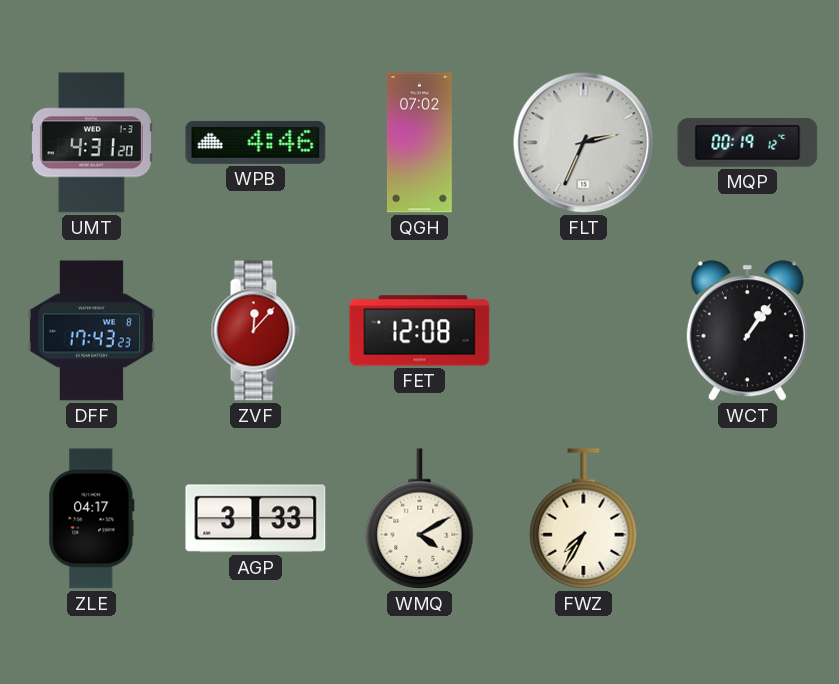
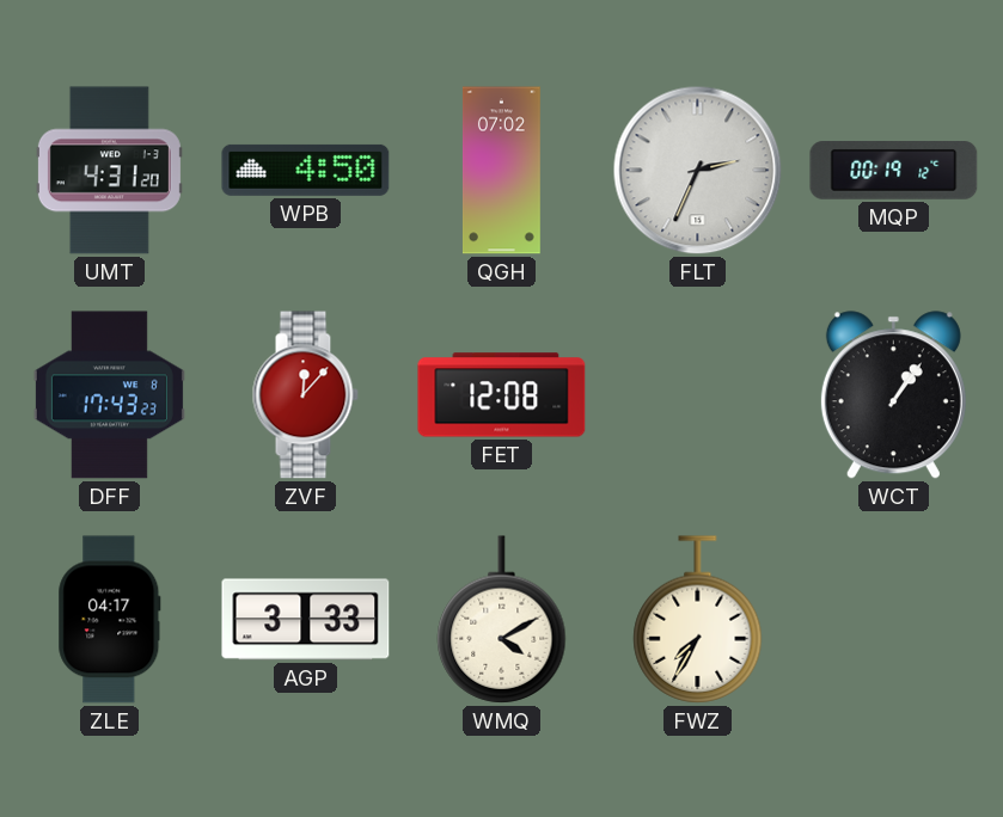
WPB: 4:46 -> 4:50 (306, 170)
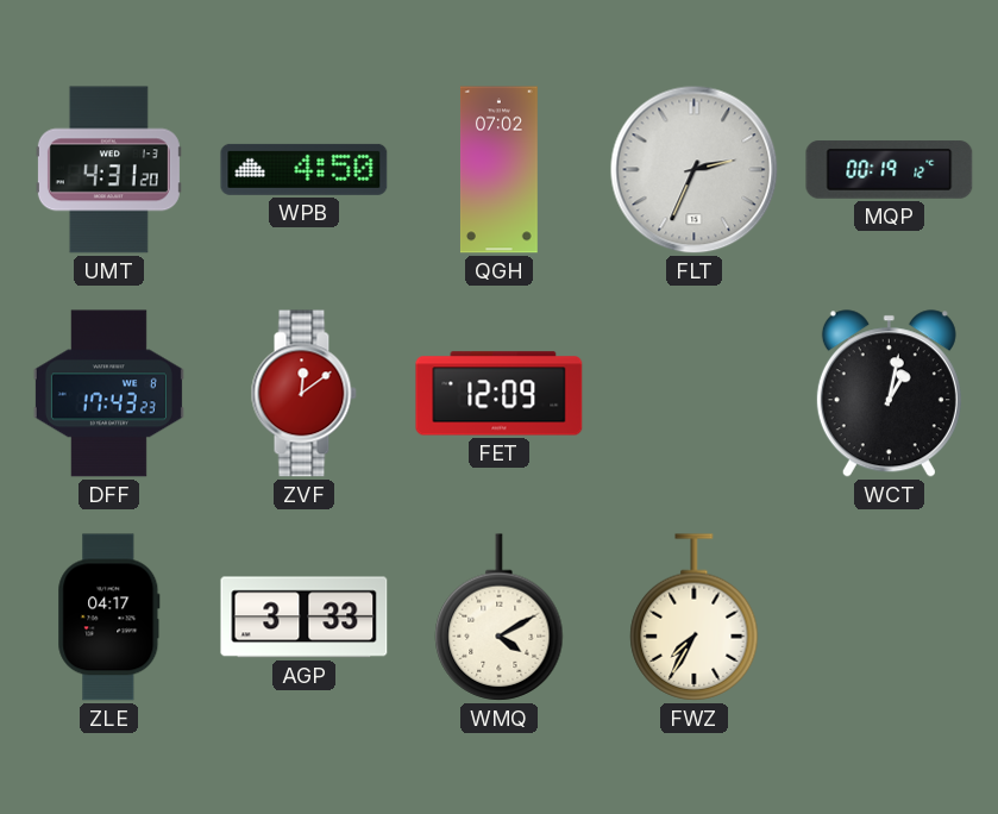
ZVF: 12:07 -> 12:09 (303, 394)
FET: 12:08 -> 12:09 (500, 394)
WCT: 1:06 -> 1:02 (889, 394)
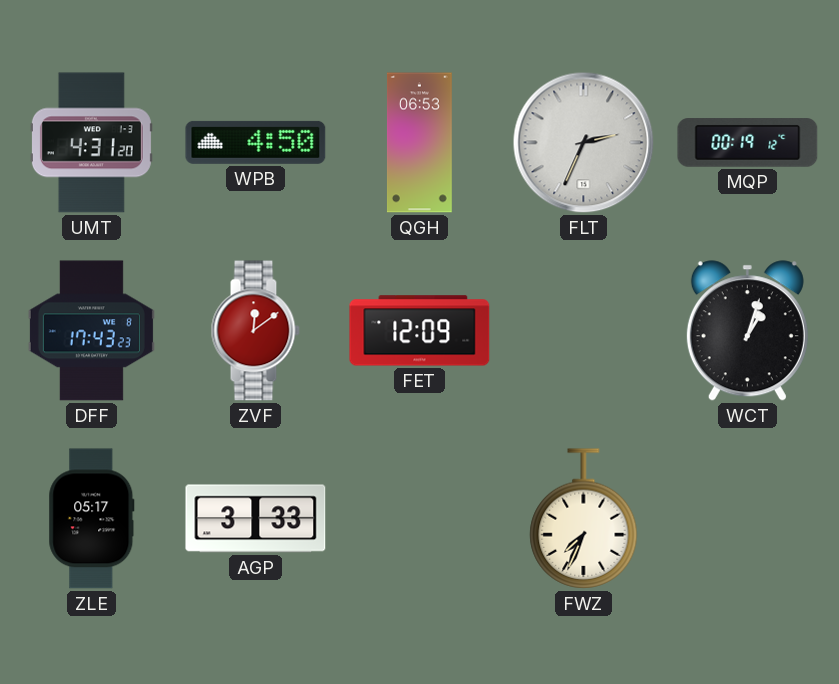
QGH: 07:02 -> 06:53 (420, 143)
WCT: 1:02 -> 1:03 (747, 331)
ZLE: 04:17 -> 05:17 (92, 519)
WMQ: 4:10 -> none (500, 618)
FWZ: 7:35 -> 7:34 (584, 519)
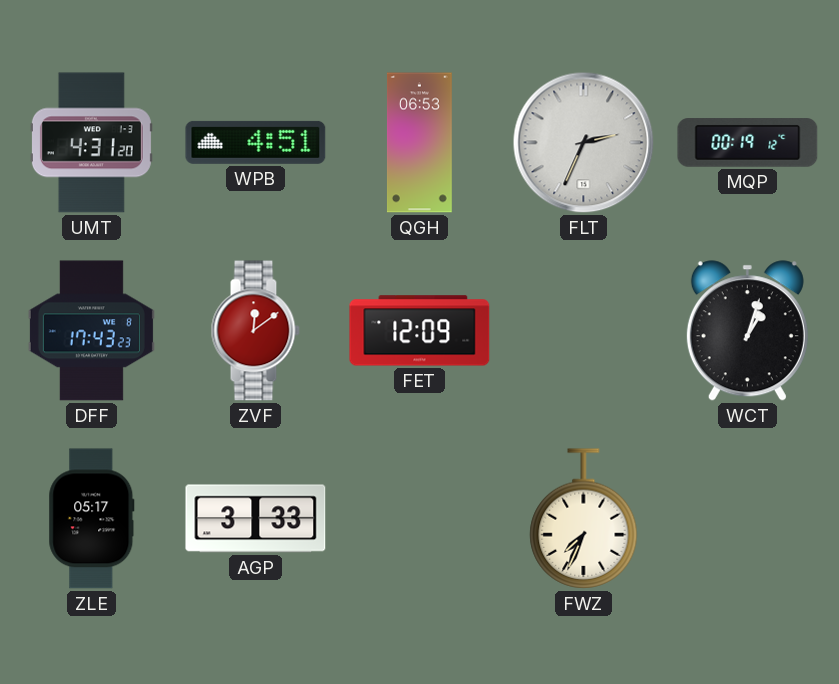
WPB: 4:50 -> 4:51 (256, 142)
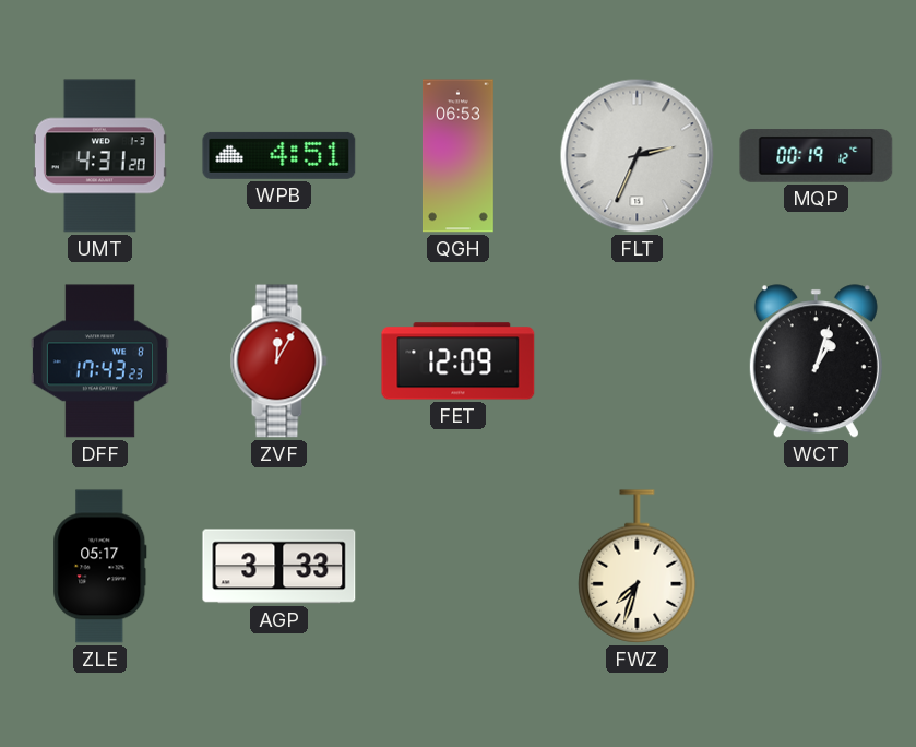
ZVF: 12:09 -> 12:05 (278, 361)
FWZ: 7:34 -> 7:33 (638, 567)
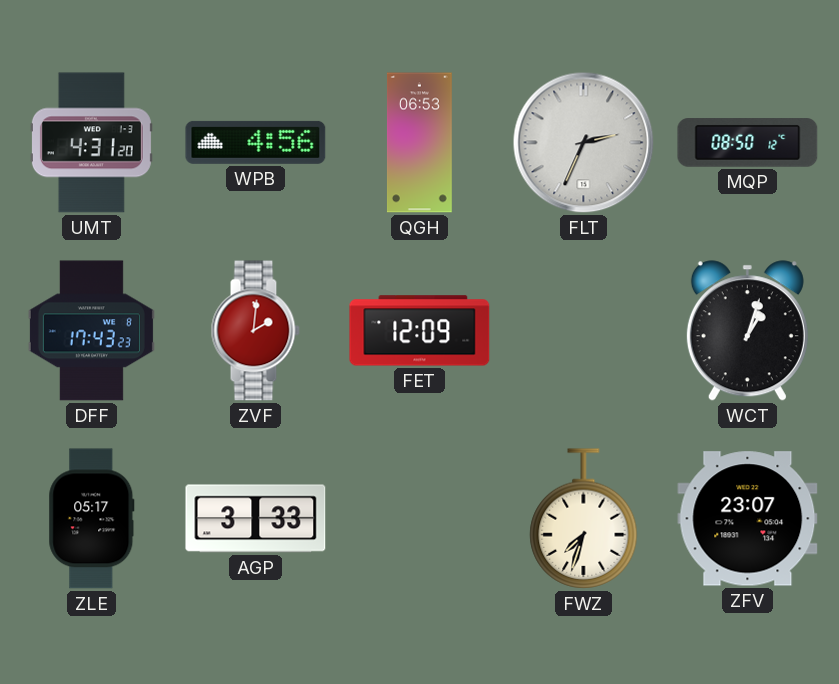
WPB: 4:51 -> 4:56 (256, 142)
MQP: 00:19 -> 08:50 (748, 143)
ZVF: 12:05 -> 2:01 (255, 331)
ZFV: none -> 23:07 (748, 519)
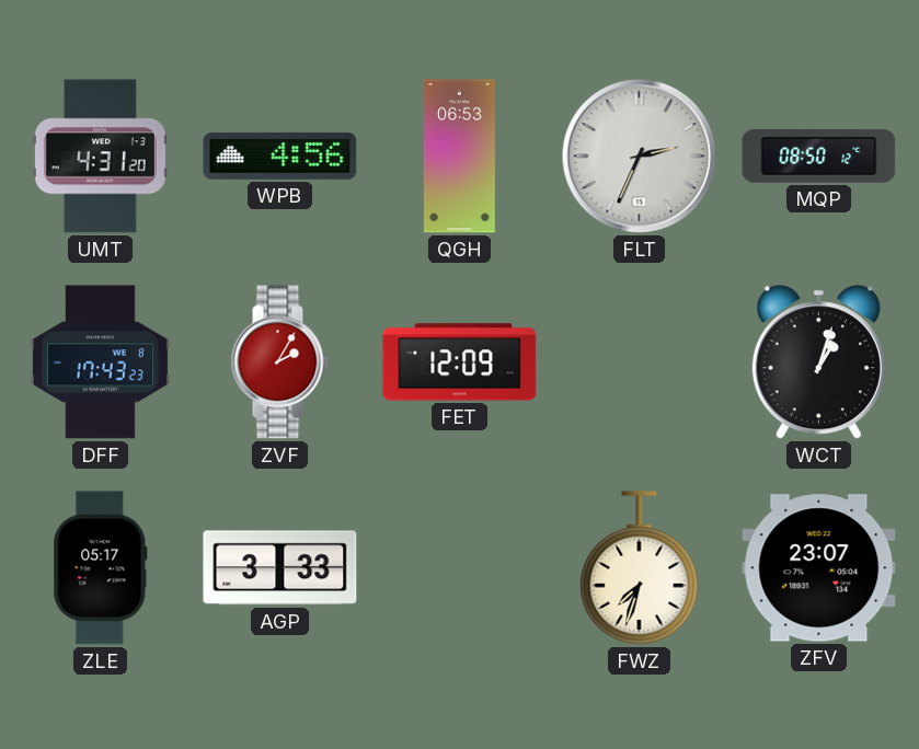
ZVF: 2:01 -> 2:05 (279, 362)
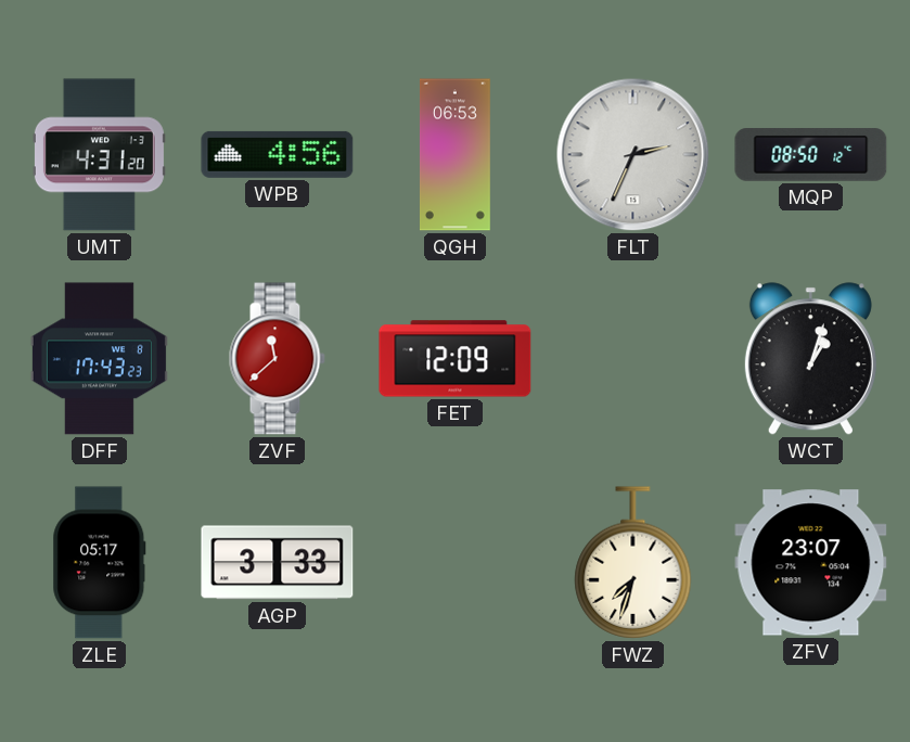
ZVF: 2:05 -> 11:38 (277, 359)
